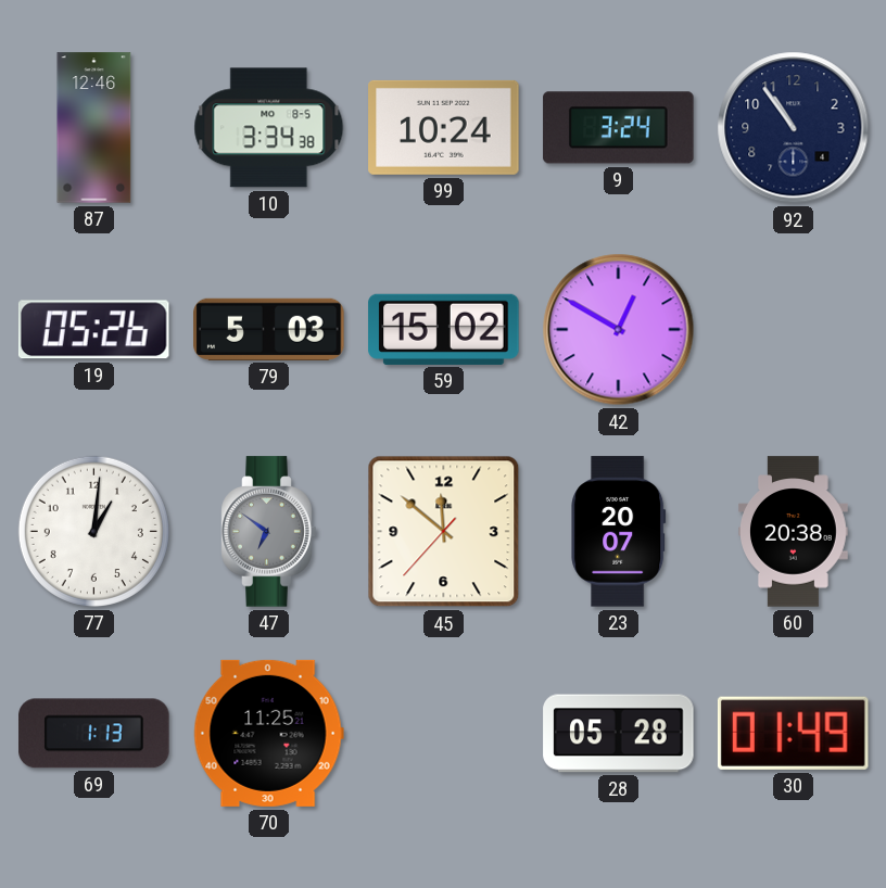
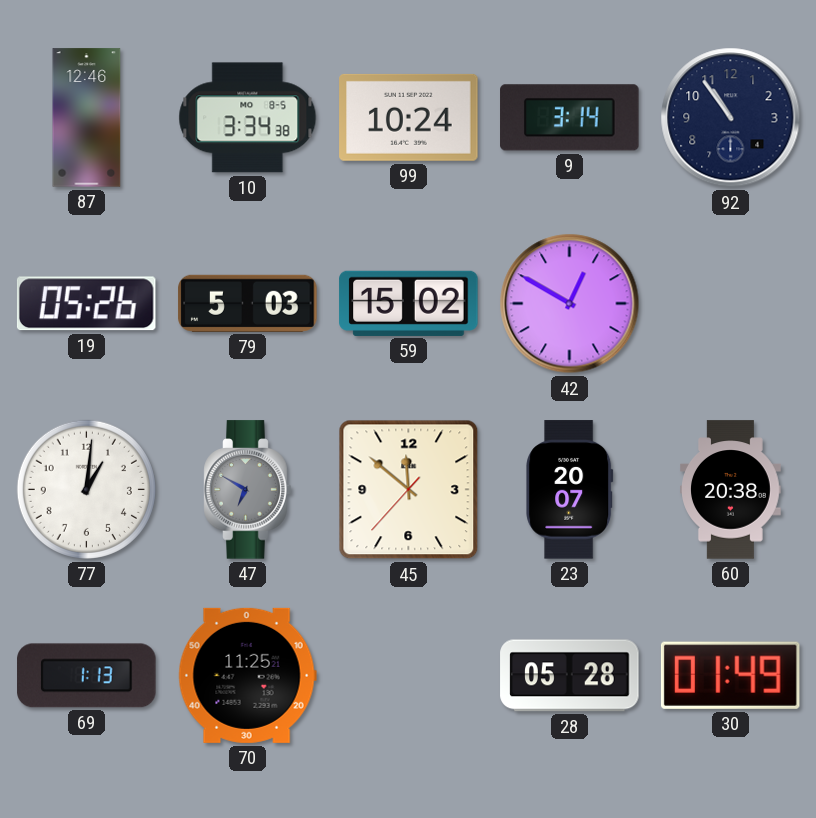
9: 3:24 -> 3:14 (570, 118)
47: 6:51 -> 6:50 (248, 490)
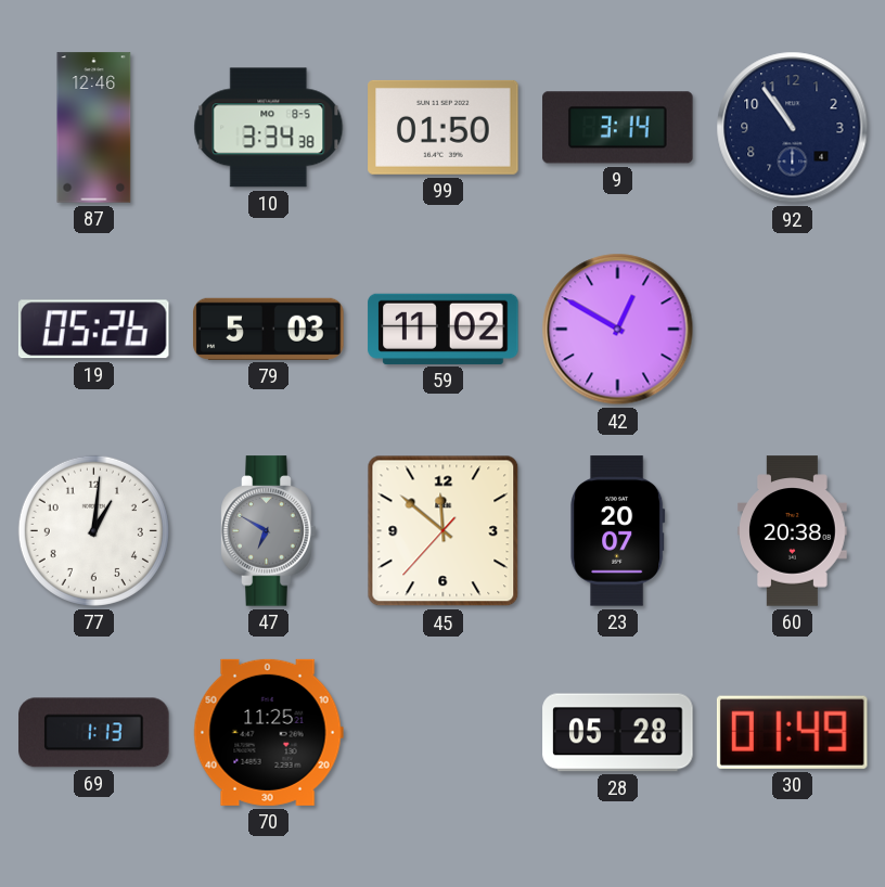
99: 10:24 -> 01:50 (444, 127)
59: 15:02 -> 11:02 (444, 329)
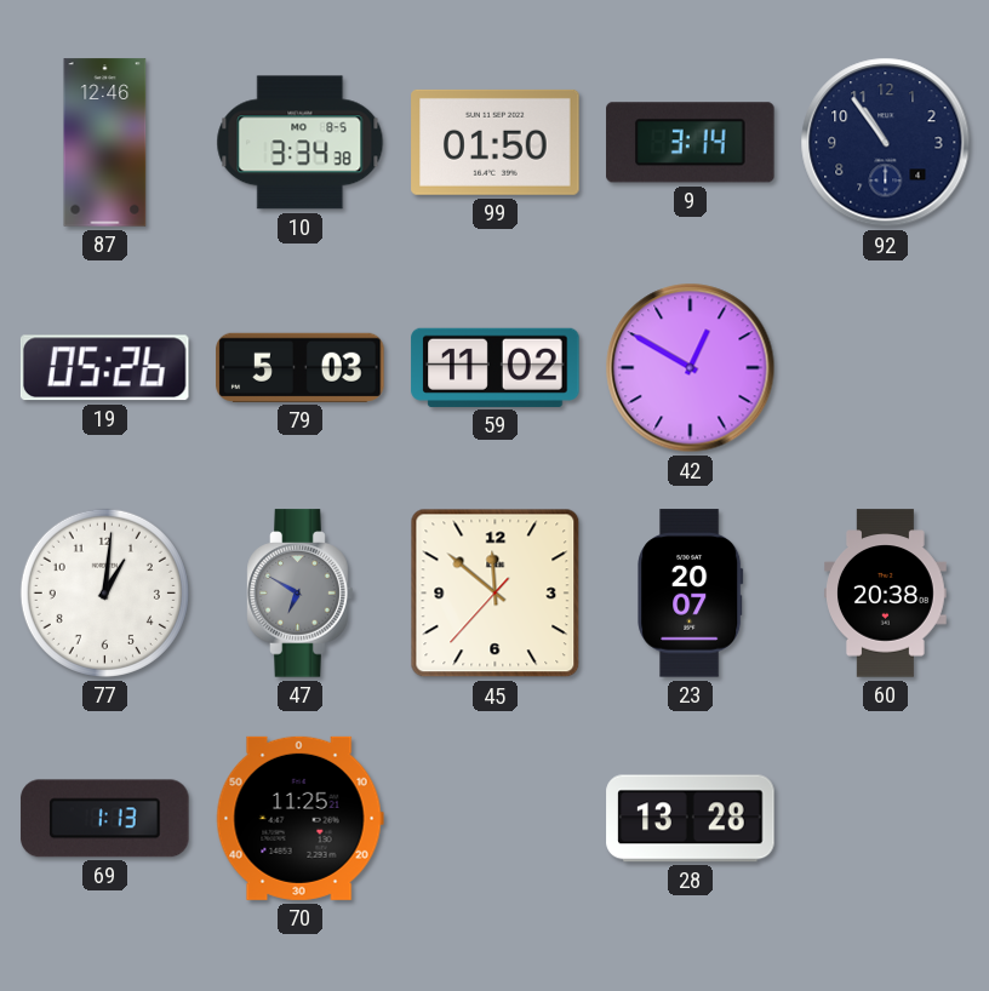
28: 05:28 -> 13:28 (691, 819)
30: 01:49 -> none (792, 732)
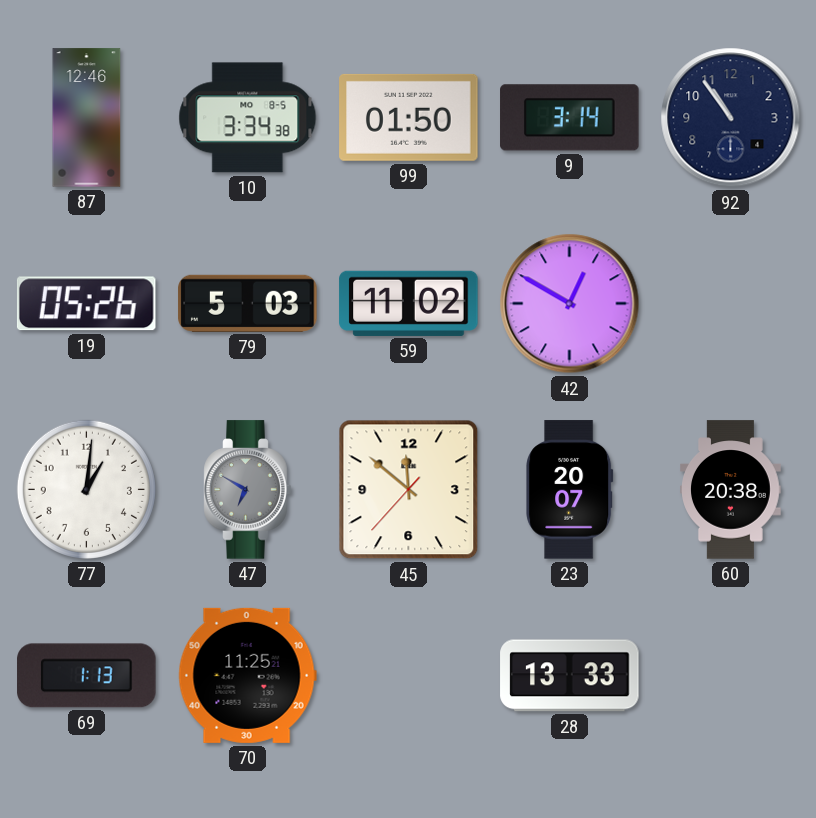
28: 13:28 -> 13:33 (570, 676)
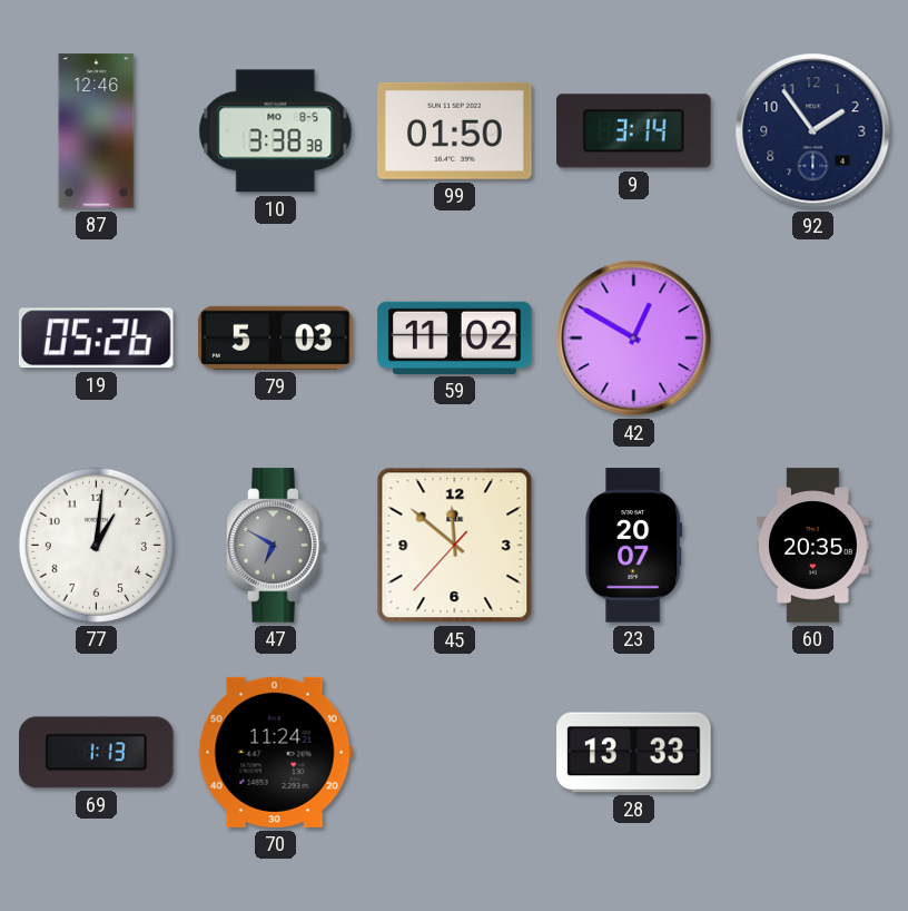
10: 3:34 -> 3:38 (276, 131)
92: 10:54 -> 1:54 (813, 131)
60: 20:38 -> 20:35 (813, 546)
70: 11:25 -> 11:24 (275, 752)
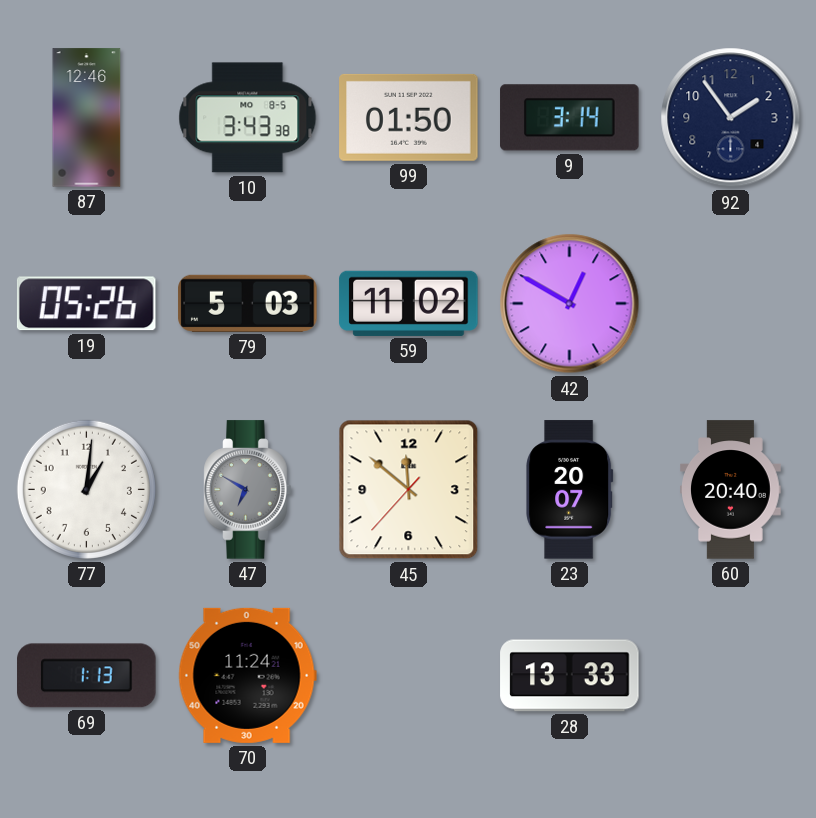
10: 3:38 -> 3:43 (248, 118)
60: 20:35 -> 20:40 (731, 490)
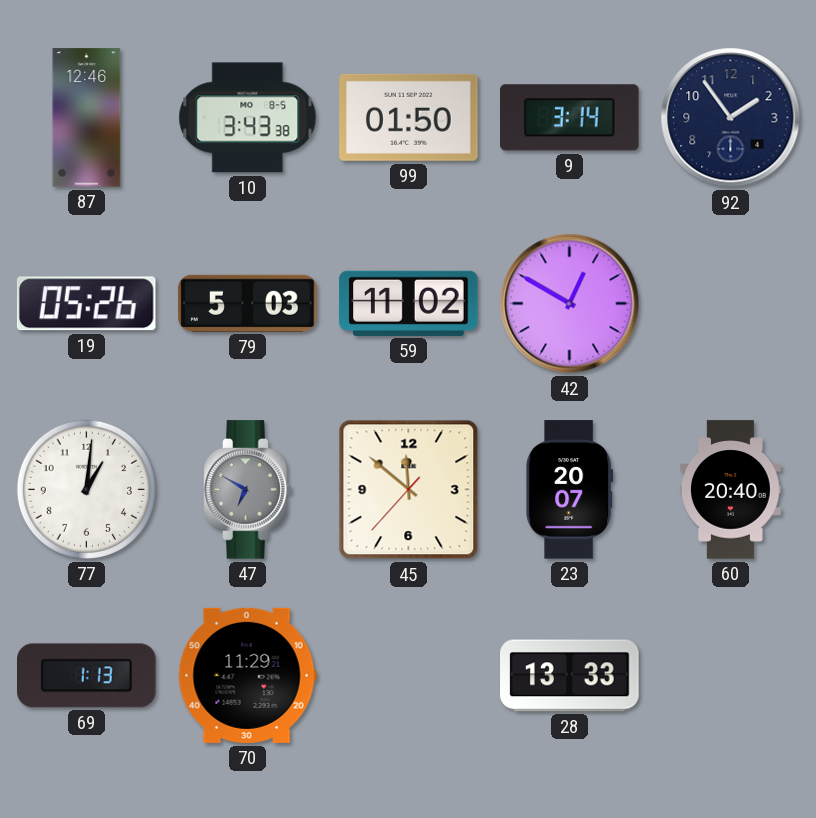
70: 11:24 -> 11:29 (247, 675)
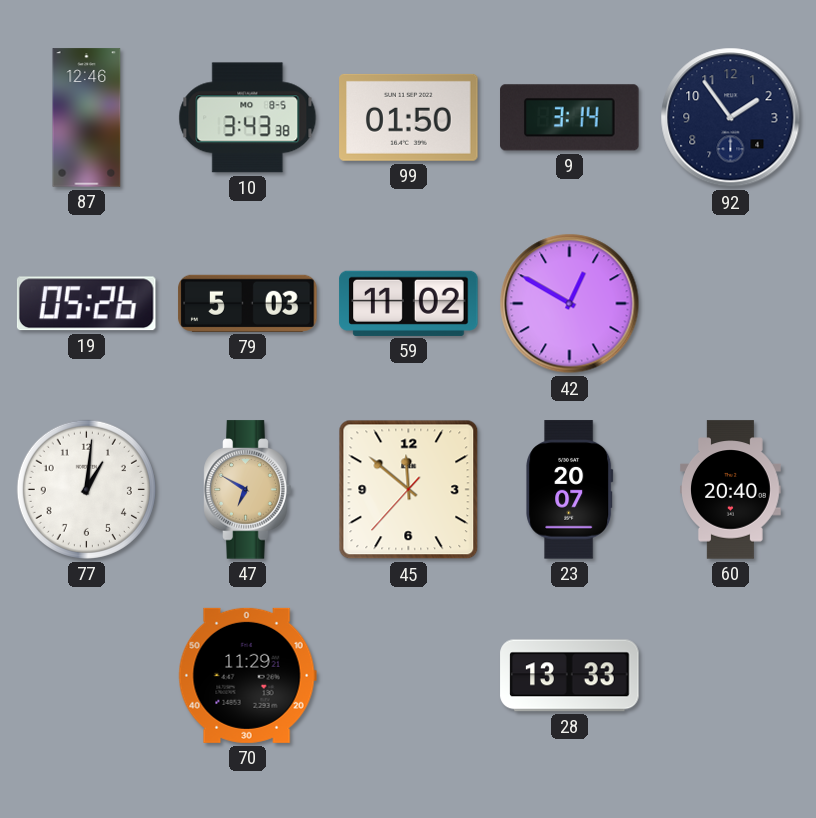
47 dial: grey -> champagne (248, 490)
69: 1:13 -> none (87, 676)
